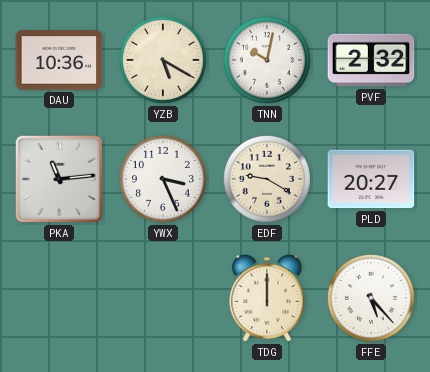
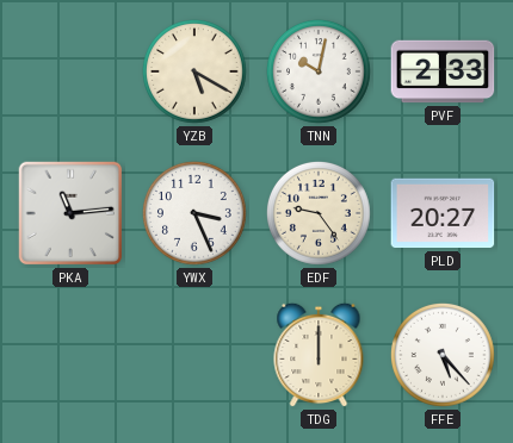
DAU: 10:36 -> none (59, 60)
PVF: 2:32 -> 2:33 (443, 71)
EDF: 9:20 -> 9:24 (319, 213)
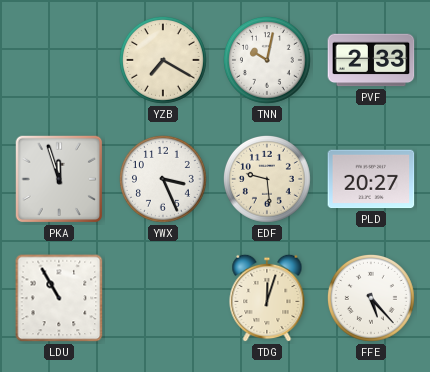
YZB: 5:20 -> 7:20 (163, 60)
PKA: 11:14 -> 11:57 (59, 179)
EDF: 9:24 -> 9:29 (267, 179)
LDU: none -> 10:55 (59, 298)
TDG: 12:00 -> 12:03 (267, 298)
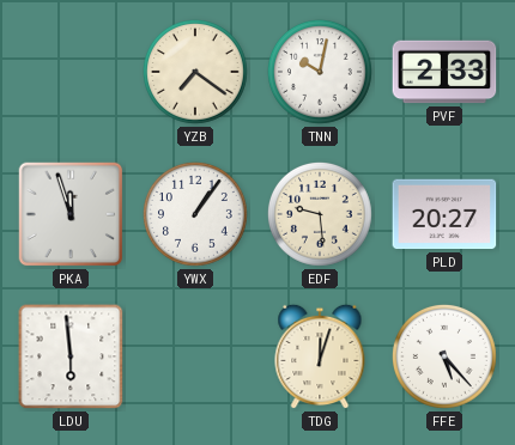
YZB: 7:20 -> 7:21 (195, 72)
YWX: 3:26 -> 1:06 (195, 214)
LDU: 10:55 -> 5:59 (71, 356)
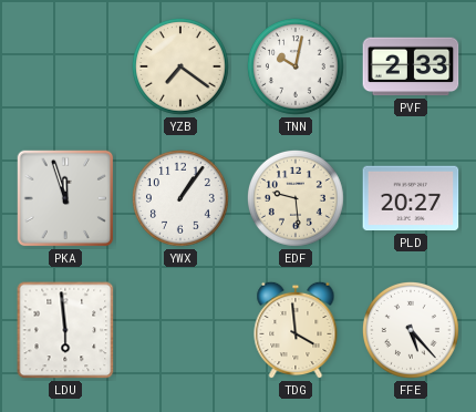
TDG: 12:03 -> 3:59 (296, 330)
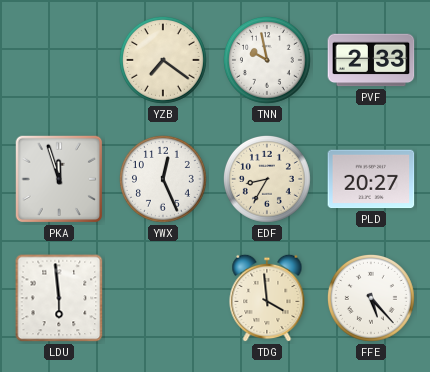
TNN: 10:02 -> 9:58 (267, 60)
YWX: 1:06 -> 12:26 (163, 179)
EDF: 9:29 -> 8:35 (267, 179)
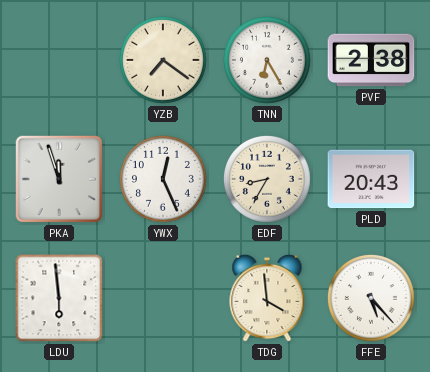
TNN: 9:58 -> 6:25 (267, 60)
PVF: 2:33 -> 2:38 (371, 60)
PLD: 20:27 -> 20:43 (371, 179)
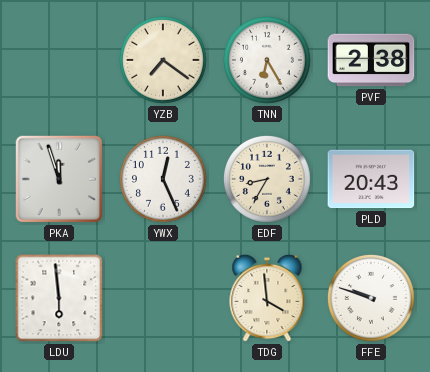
FFE: 5:23 -> 9:48 (371, 298)
